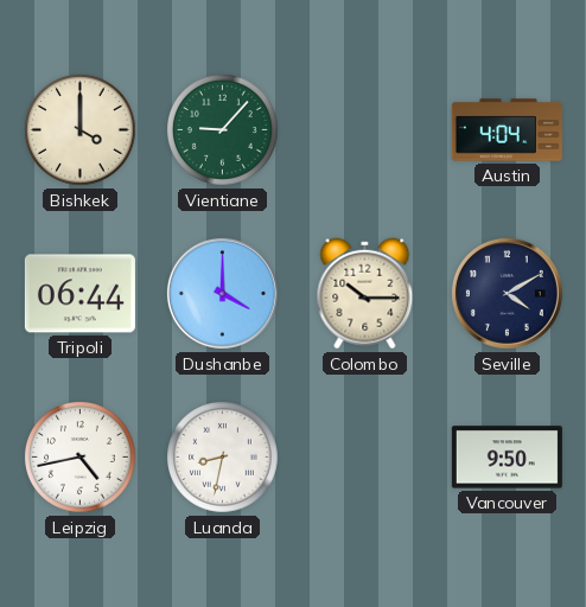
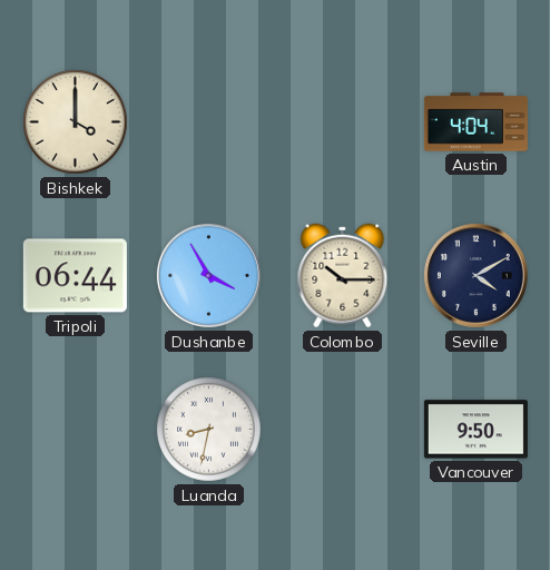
Vientiane: 9:07 -> none (223, 130)
Dushanbe: 4:00 -> 3:55 (208, 275)
Leipzig: 4:43 -> none (81, 458)
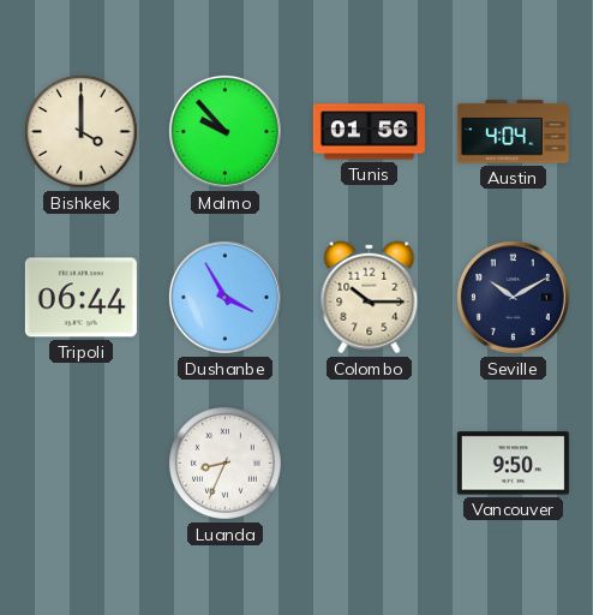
Malmo: none -> 9:53 (224, 131)
Tunis: none -> 01:56 (369, 132)
Seville: 4:10 -> 10:10 (513, 297)
Luanda: 8:32 -> 8:34 (226, 464)
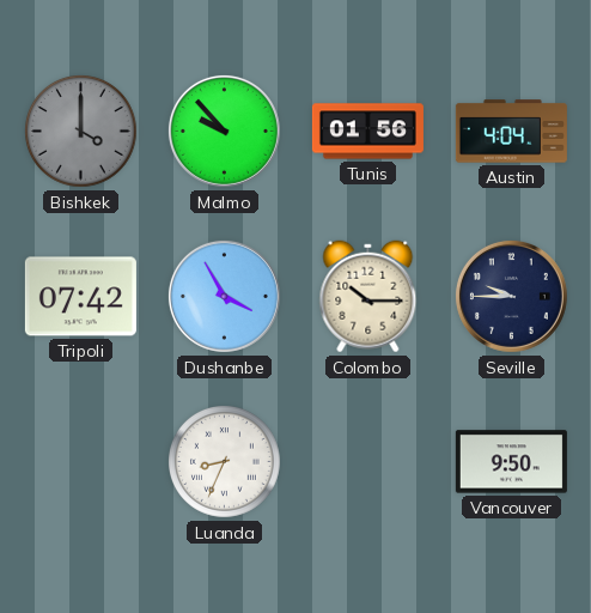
Bishkek dial: cream -> grey (81, 132)
Tripoli: 06:44 -> 07:42 (80, 297)
Seville: 10:10 -> 9:45 (511, 296)
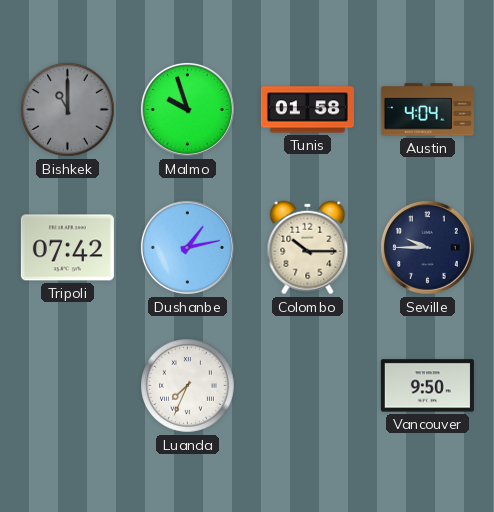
Bishkek: 4:00 -> 11:00 (68, 110)
Malmo: 9:53 -> 9:57 (187, 109)
Tunis: 01:56 -> 01:58 (307, 110)
Dushanbe: 3:55 -> 1:13 (187, 247)
Luanda: 8:34 -> 7:34 (188, 386)
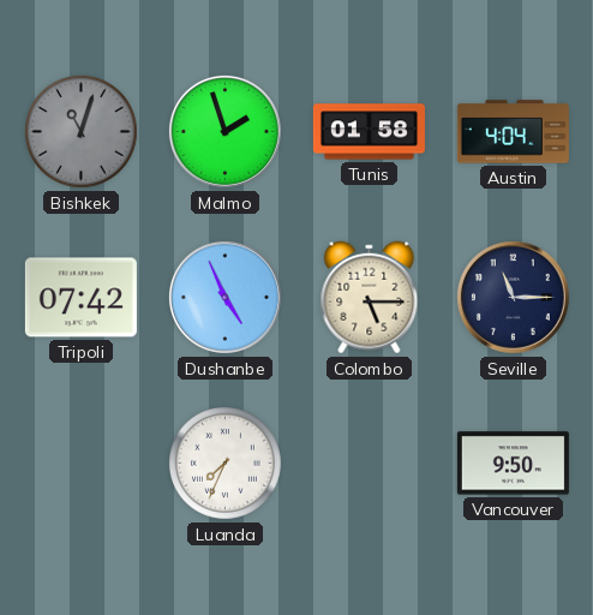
Bishkek: 11:00 -> 11:03 (82, 132)
Malmo: 9:57 -> 1:57 (224, 131)
Dushanbe: 1:13 -> 4:56 (224, 297)
Colombo: 10:15 -> 5:15 (370, 298)
Seville: 9:45 -> 11:15 (513, 297)
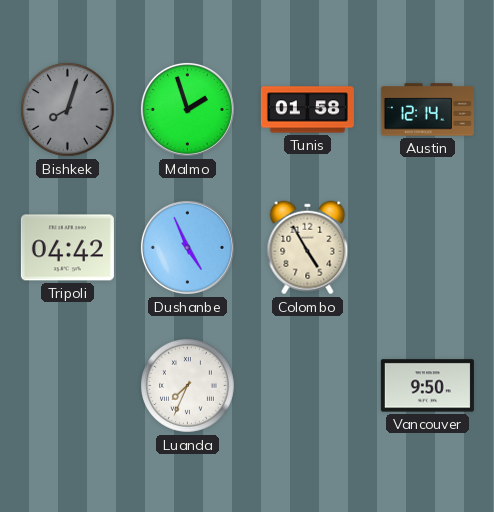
Bishkek: 11:03 -> 8:03 (68, 110)
Austin: 4:04 -> 12:14 (427, 110)
Tripoli: 07:42 -> 04:42 (67, 248)
Colombo: 5:15 -> 4:55 (308, 248)
Seville: 11:15 -> none (513, 297)
